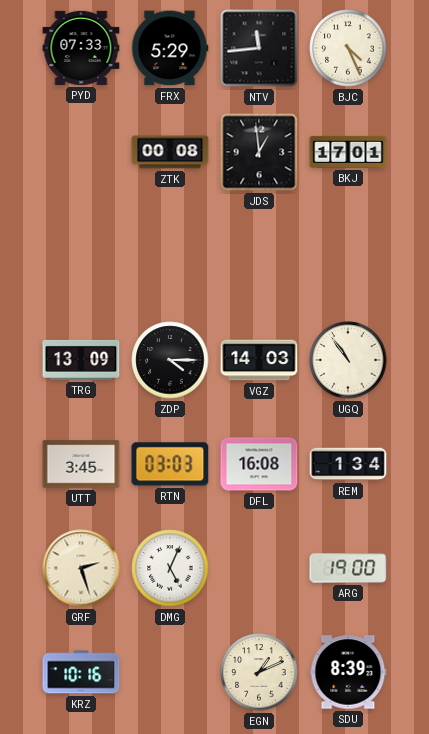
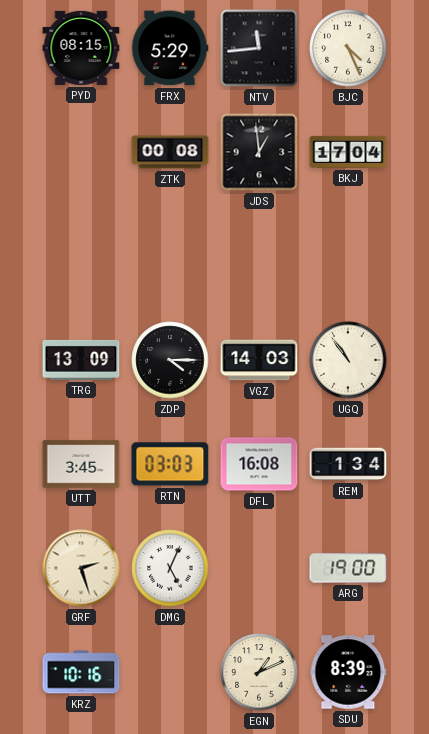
PYD: 07:33 -> 08:15 (81, 48)
BKJ: 17:01 -> 17:04 (348, 152)
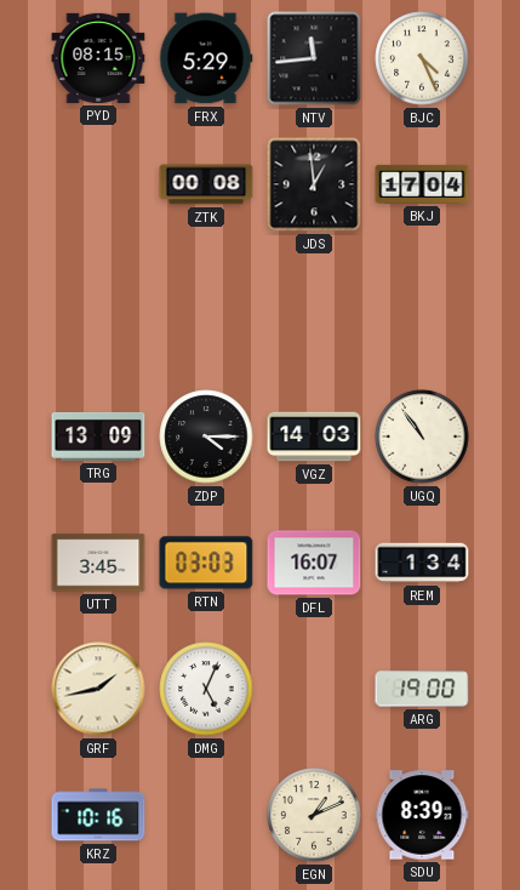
DFL: 16:08 -> 16:07 (314, 563)
GRF: 2:27 -> 1:43 (98, 689)
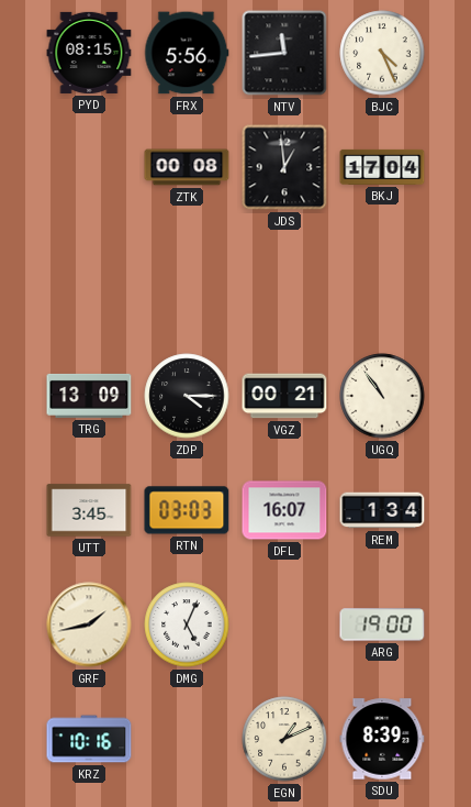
FRX: 5:29 -> 5:56 (187, 53)
VGZ: 14:03 -> 00:21 (284, 396)
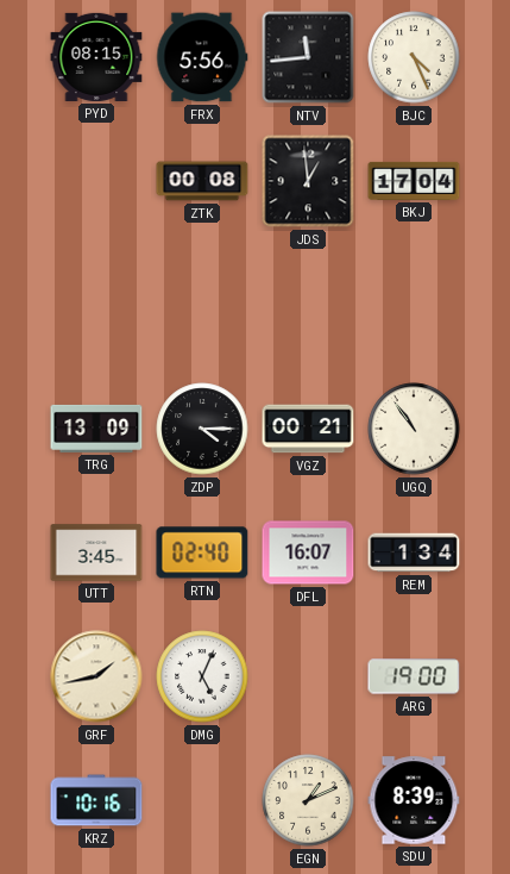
RTN: 03:03 -> 02:40 (202, 553)
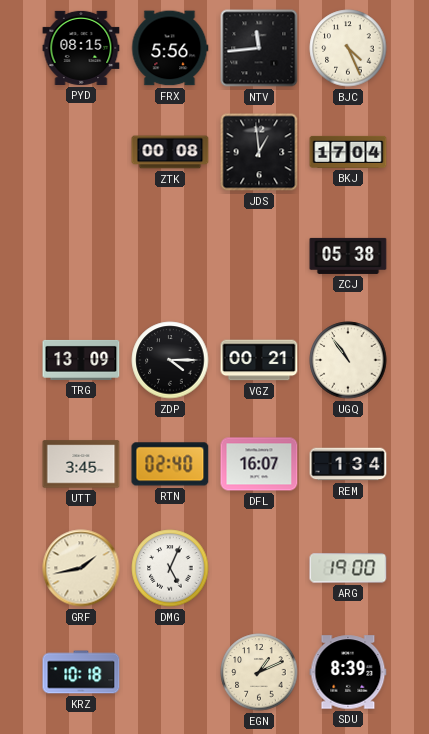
ZCJ: none -> 05:38 (348, 256)
KRZ: 10:16 -> 10:18 (81, 672)
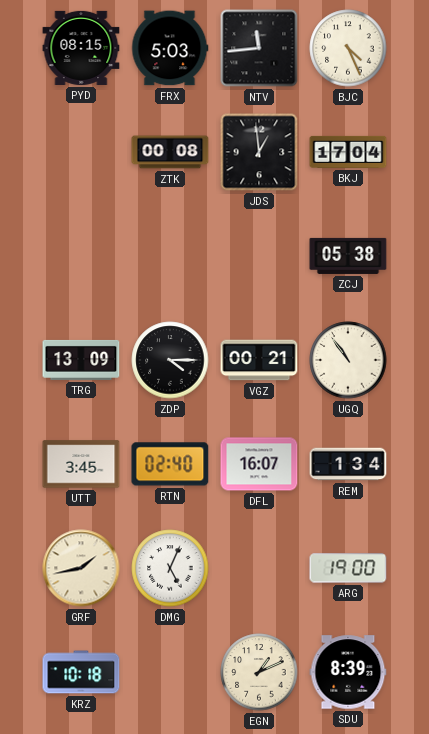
FRX: 5:56 -> 5:03 (170, 48)
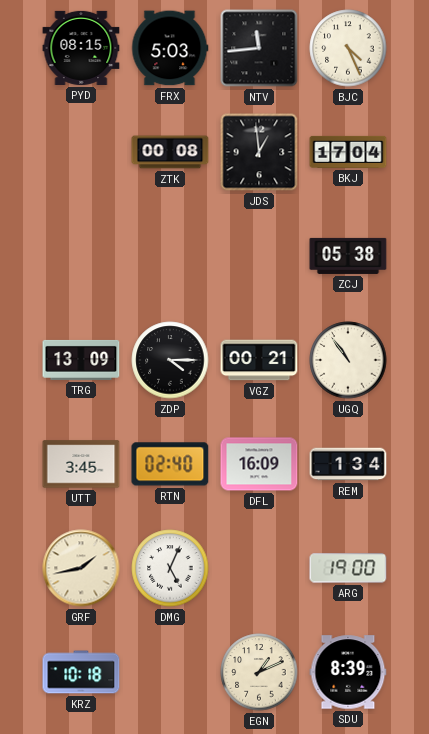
DFL: 16:07 -> 16:09 (259, 464)
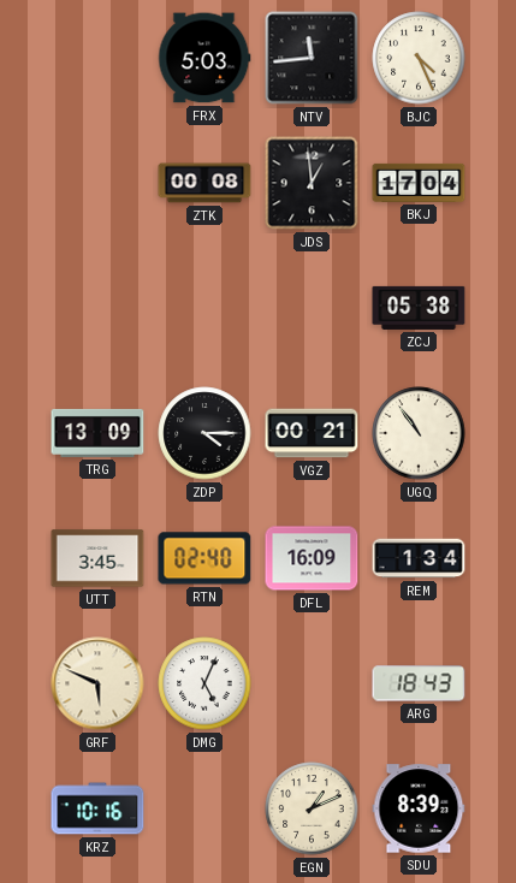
PYD: 08:15 -> none (81, 48)
GRF: 1:43 -> 5:49 (97, 683)
ARG: 19:00 -> 18:43 (419, 683)
KRZ: 10:18 -> 10:16 (97, 808)
